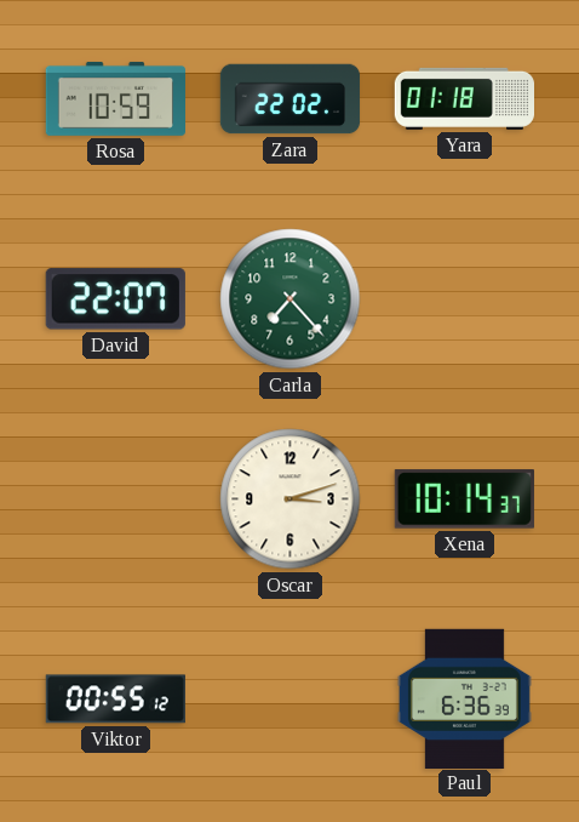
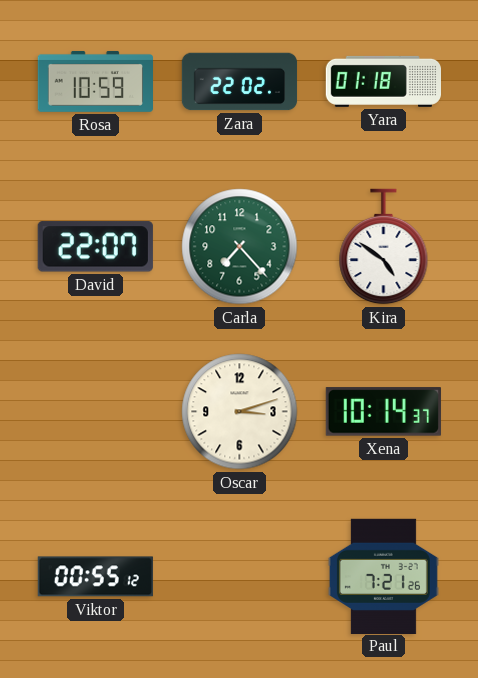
Kira: none -> 4:51 (384, 247)
Paul: 6:36 -> 7:21 (383, 576)
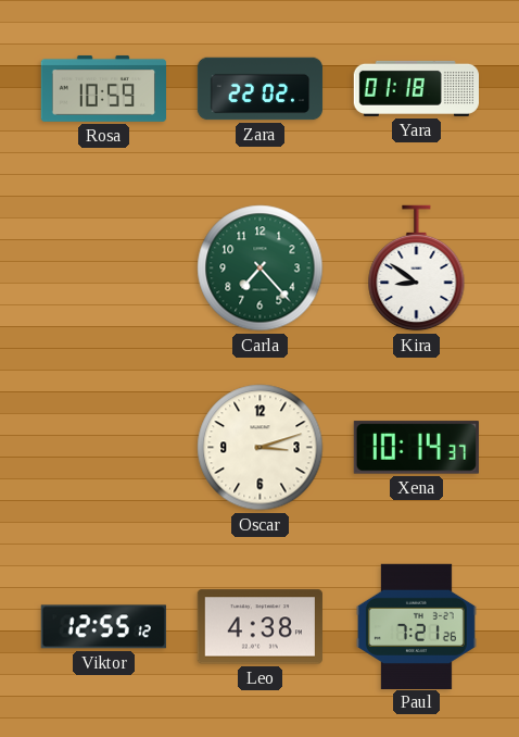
David: 22:07 -> none (95, 247)
Kira: 4:51 -> 8:51 (417, 268)
Viktor: 00:55 -> 12:55 (103, 627)
Leo: none -> 4:38 (259, 627)
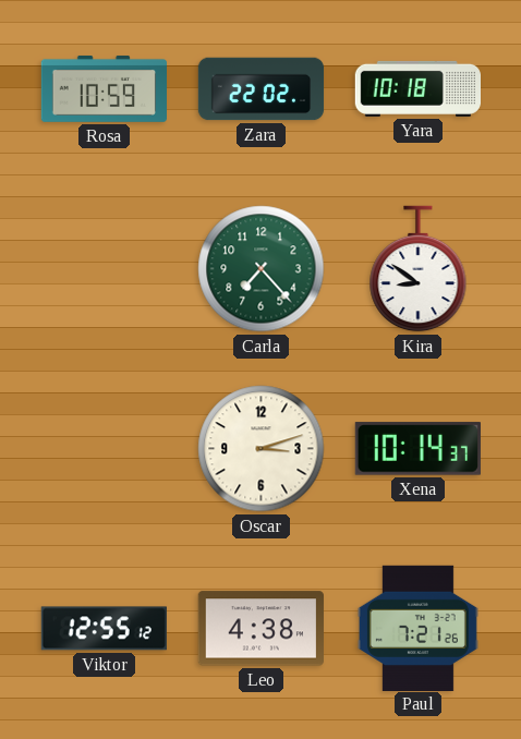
Yara: 01:18 -> 10:18 (417, 88)
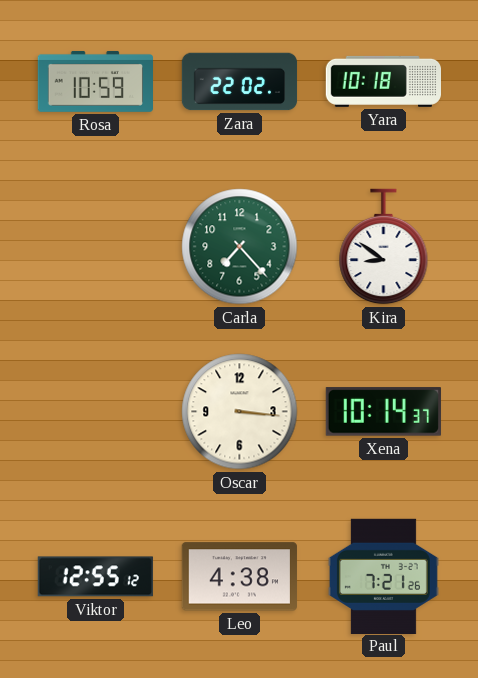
Oscar: 3:12 -> 3:16 (240, 412)
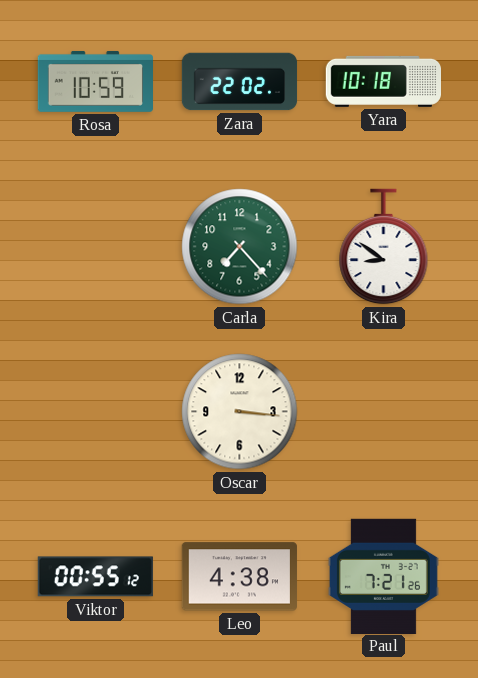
Xena: 10:14 -> none (383, 412)
Viktor: 12:55 -> 00:55 (95, 577)
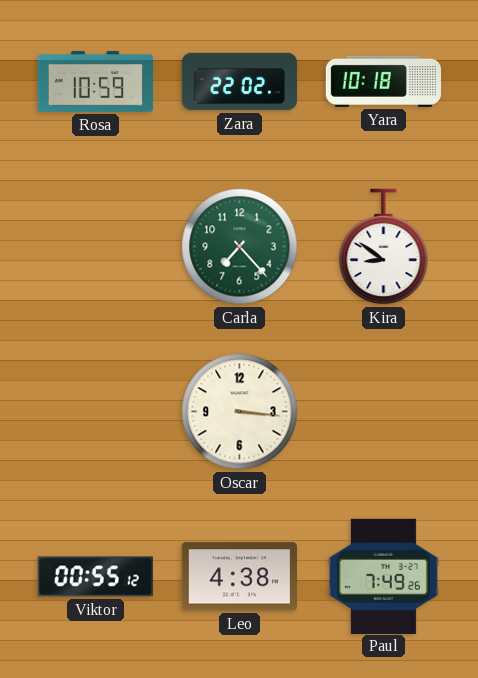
Paul: 7:21 -> 7:49 (383, 576)
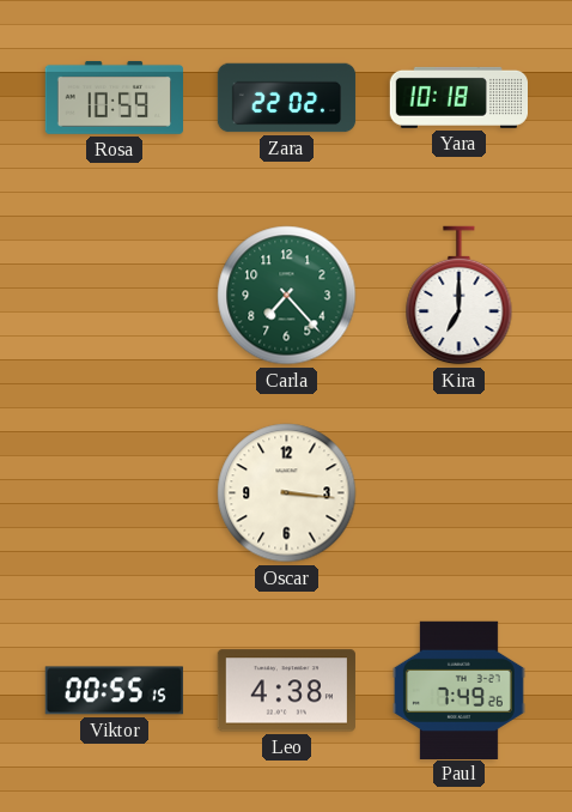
Kira: 8:51 -> 7:00 (460, 296)
Viktor: 00:55:12 -> 00:55:15 (114, 691)
